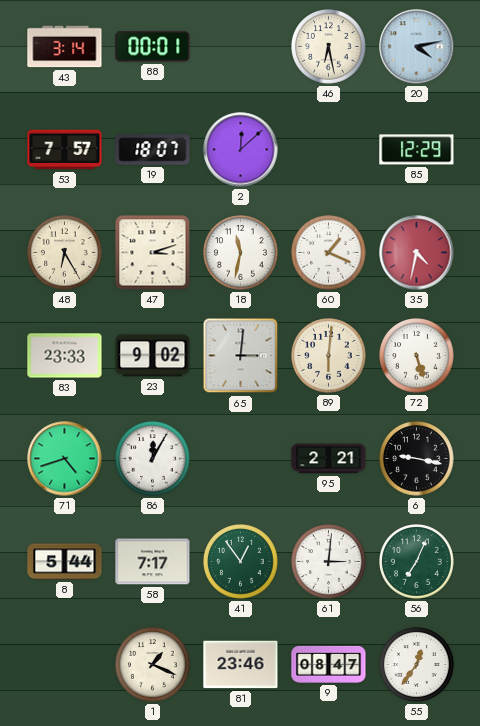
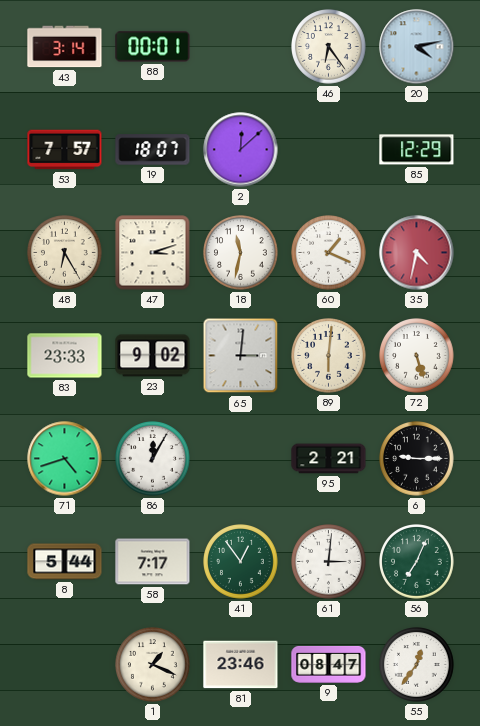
46: 6:28 -> 6:24 (329, 47)
6: 9:17 -> 9:15 (417, 459)
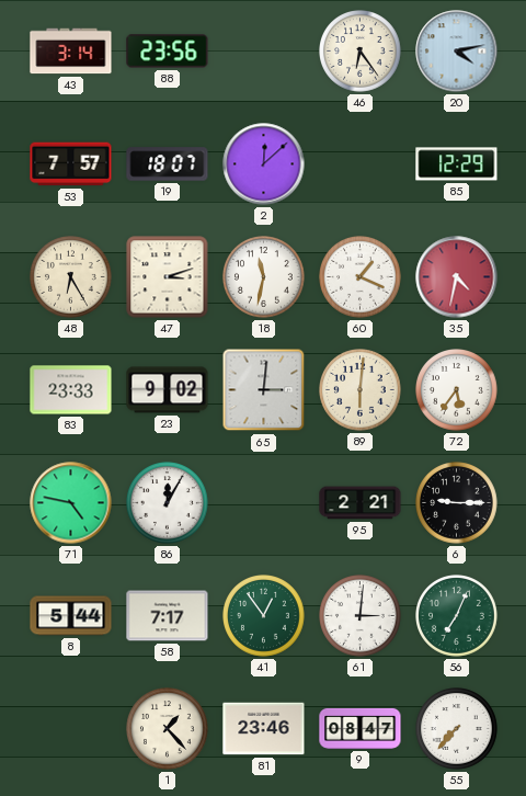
88: 00:01 -> 23:56 (168, 52)
72: 5:27 -> 5:36 (457, 390)
71: 4:42 -> 4:47 (71, 503)
1: 1:19 -> 1:23 (168, 729)
55: 12:36 -> 7:37 (457, 729)
